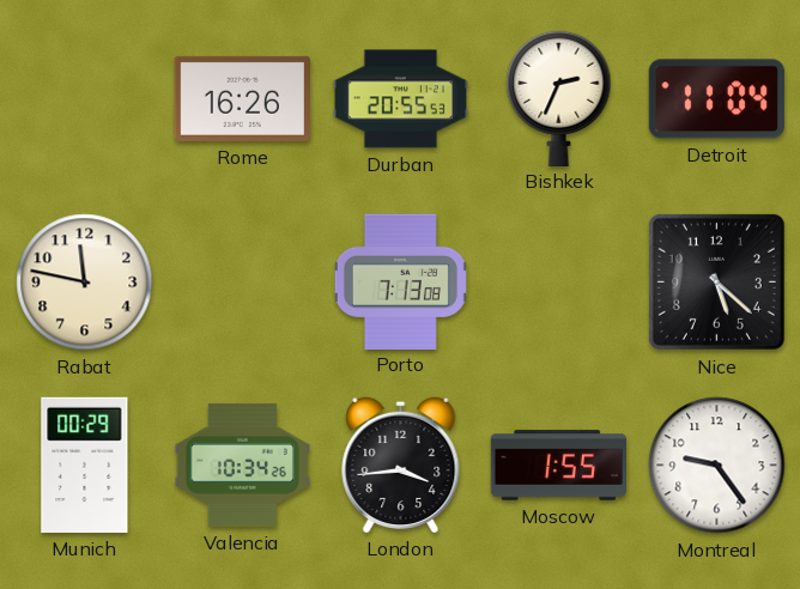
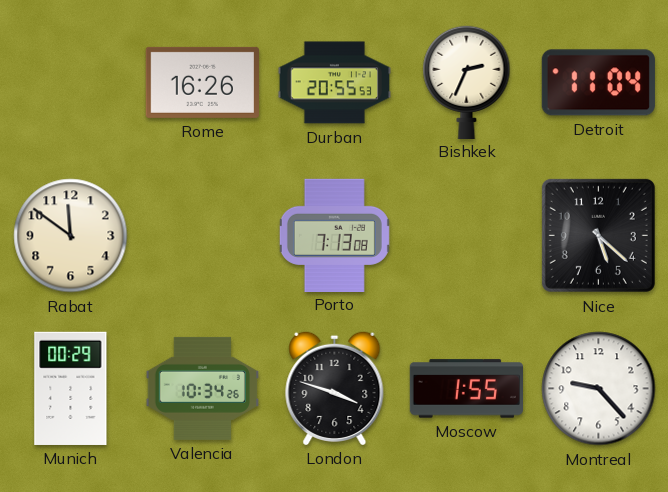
Rabat: 11:47 -> 11:51 (71, 236)
London: 3:44 -> 3:48 (335, 388)
Montreal: 9:24 -> 9:23 (599, 389)
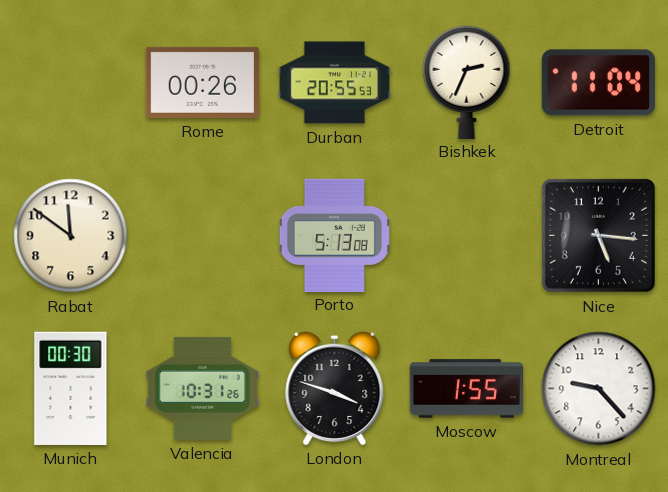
Rome: 16:26 -> 00:26 (202, 82)
Porto: 7:13 -> 5:13 (334, 235)
Nice: 5:22 -> 5:16 (598, 235)
Munich: 00:29 -> 00:30 (71, 388)
Valencia: 10:34 -> 10:31 (202, 388)
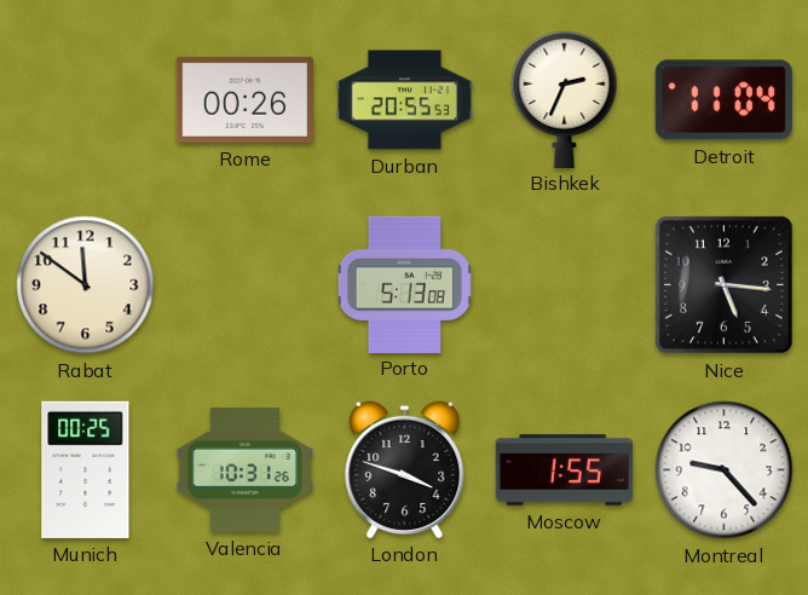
Munich: 00:30 -> 00:25 (86, 469)
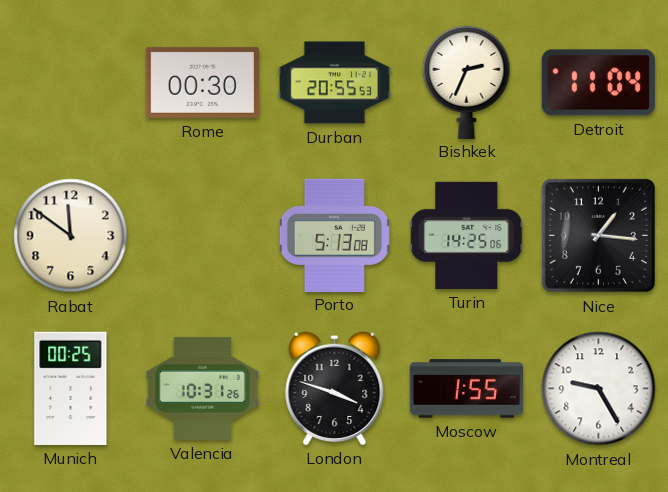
Rome: 00:26 -> 00:30 (202, 82)
Turin: none -> 14:25 (467, 235)
Nice: 5:16 -> 1:16 (598, 235)
Montreal: 9:23 -> 9:25 (599, 389)
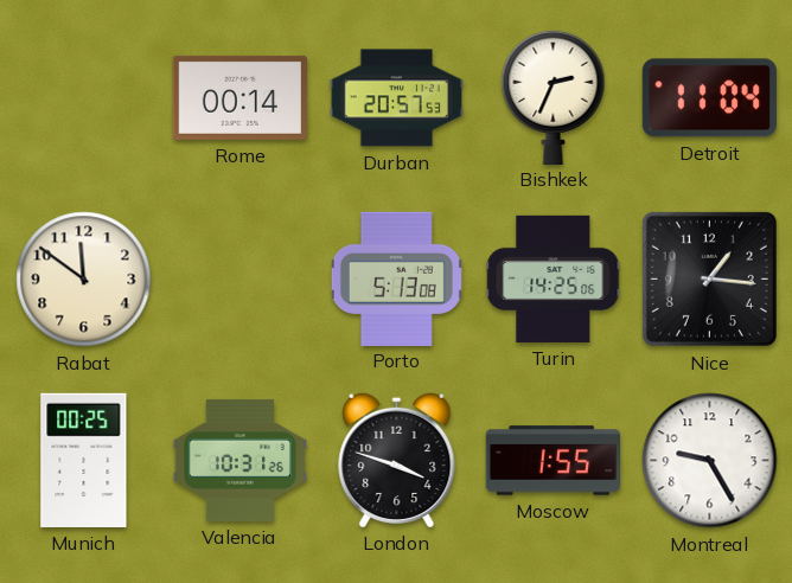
Rome: 00:30 -> 00:14 (239, 97)
Durban: 20:55 -> 20:57 (396, 98)
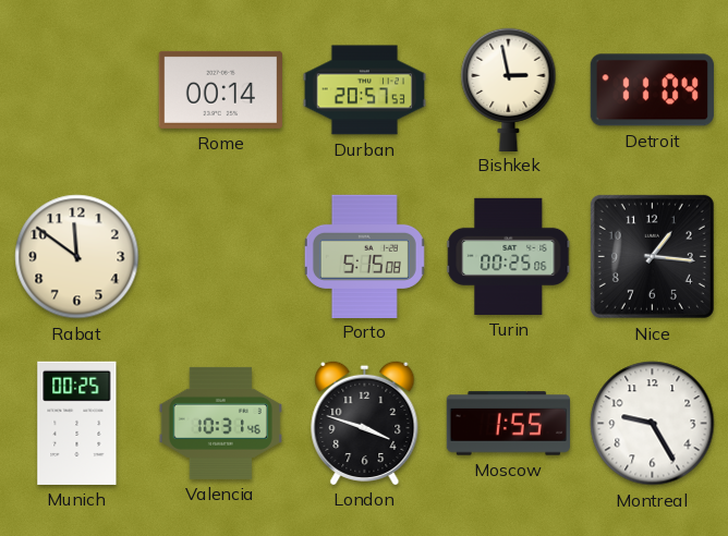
Bishkek: 2:34 -> 2:58 (509, 89)
Porto: 5:13 -> 5:15 (364, 256)
Turin: 14:25 -> 00:25 (509, 256)
Valencia: 10:31:26 -> 10:31:46 (220, 423)
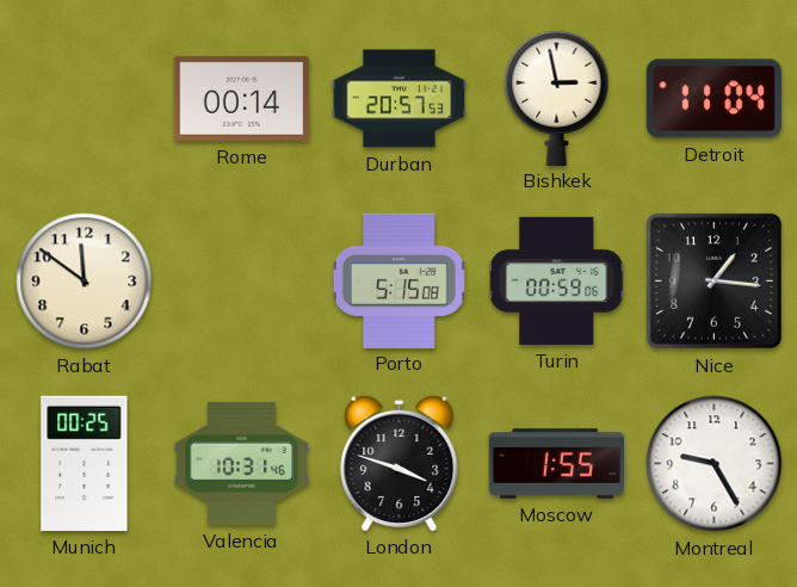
Turin: 00:25 -> 00:59 (557, 280)
